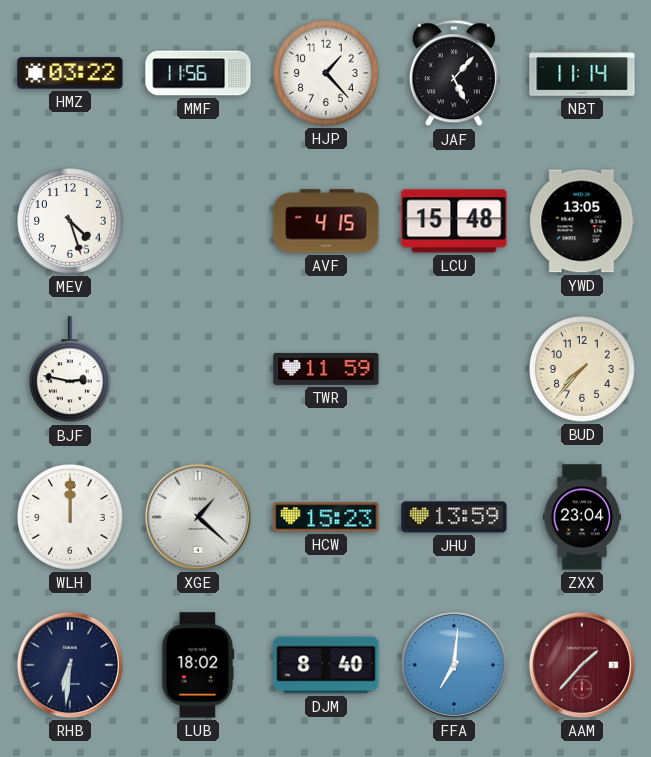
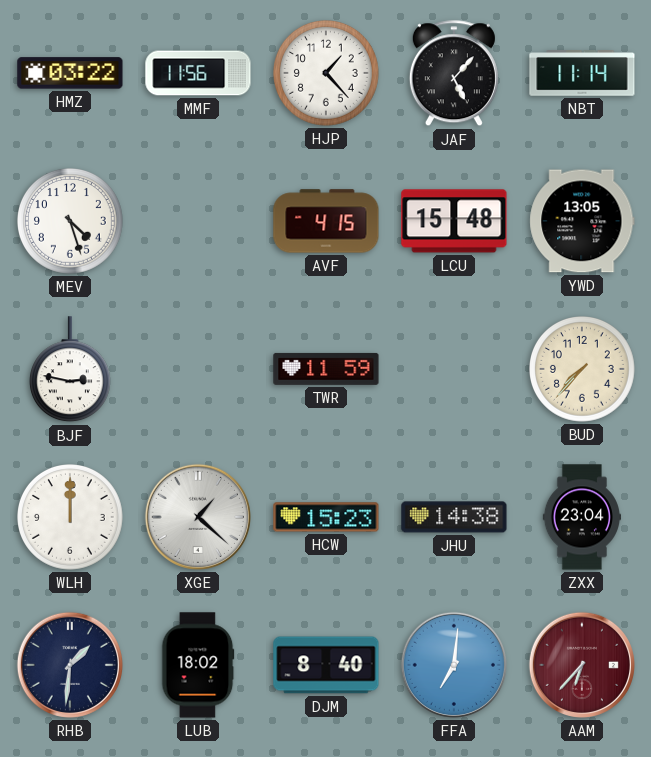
JHU: 13:59 -> 14:38 (454, 517)
RHB: 6:31 -> 1:31 (70, 665)
AAM: 1:37 -> 6:37 (582, 665)
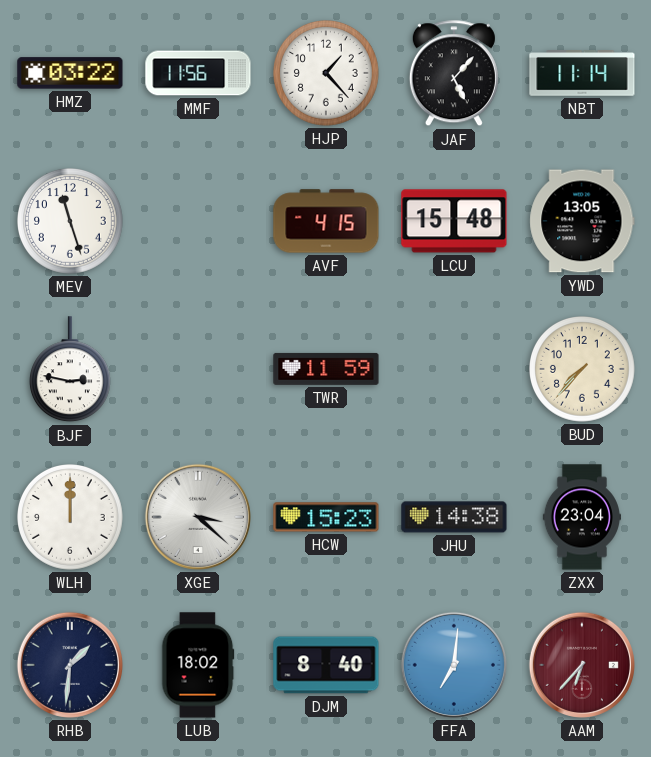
MEV: 4:27 -> 11:27 (71, 222)
XGE: 1:22 -> 3:22 (198, 517)
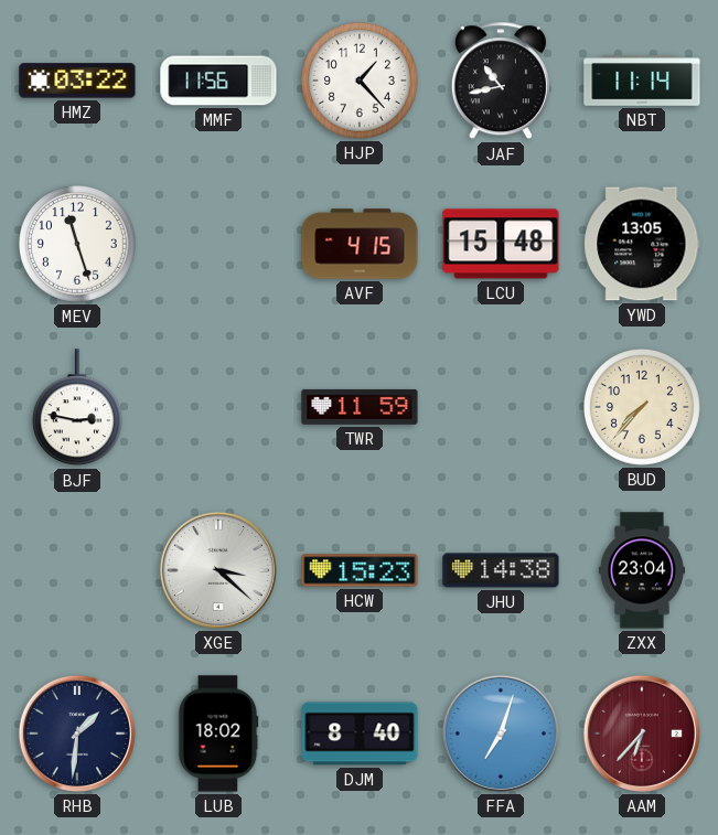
JAF: 5:07 -> 10:43 (501, 82)
WLH: 12:00 -> none (71, 518)
FFA: 7:01 -> 7:03 (501, 734)
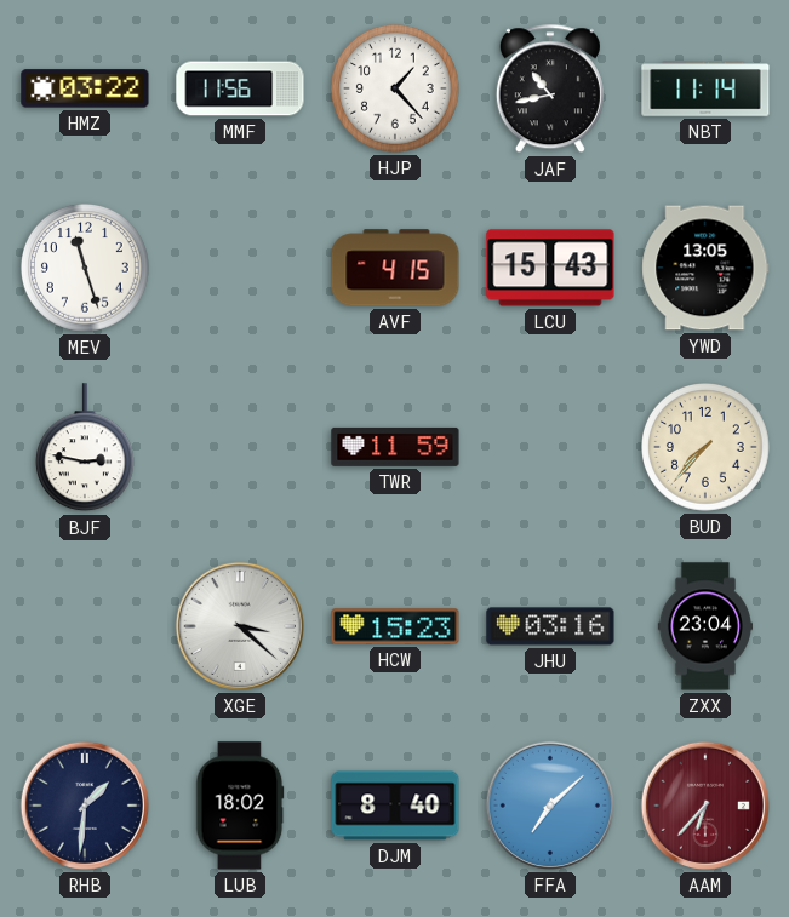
LCU: 15:48 -> 15:43 (550, 268)
JHU: 14:38 -> 03:16 (550, 626)
FFA: 7:03 -> 7:08 (550, 806)
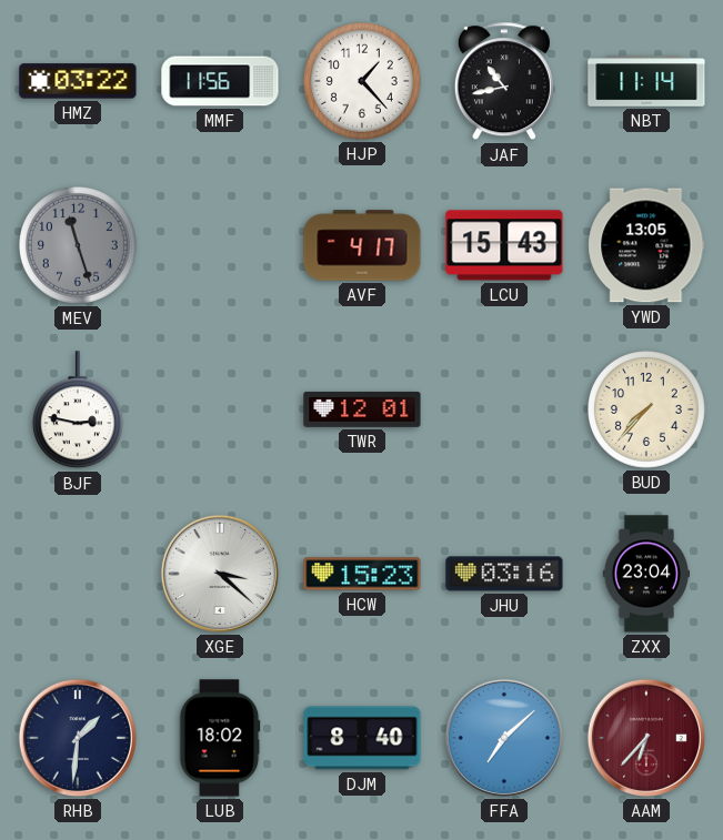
MEV dial: white -> grey (79, 246)
AVF: 4:15 -> 4:17 (362, 245)
TWR: 11:59 -> 12:01 (362, 409)
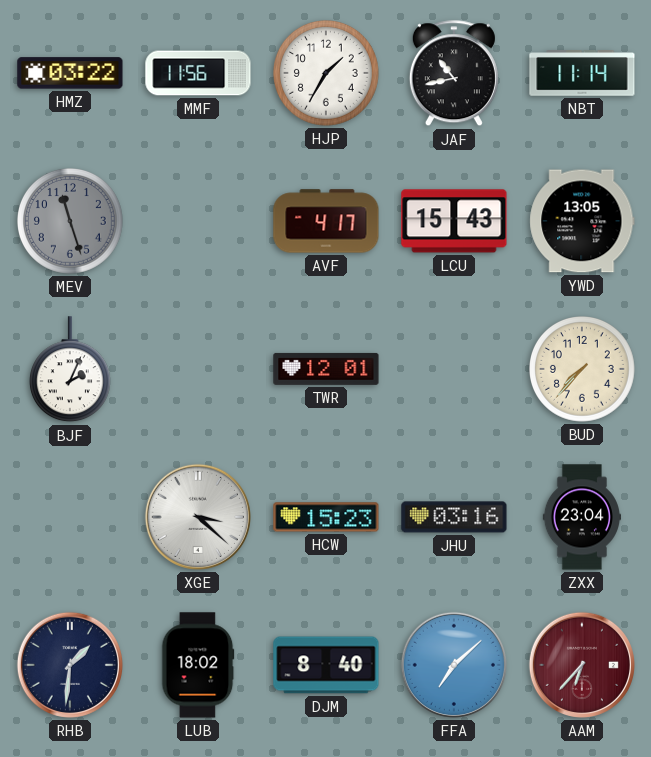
HJP: 1:23 -> 1:35 (327, 74)
BJF: 2:47 -> 2:04 (70, 370)
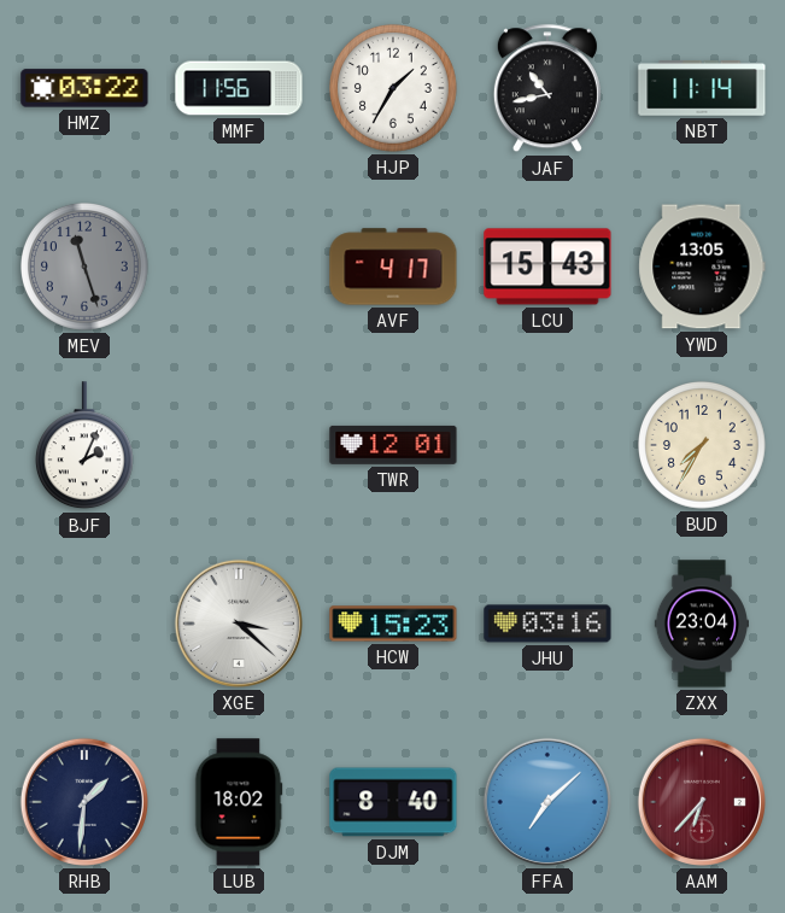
BUD: 7:37 -> 7:35 (703, 446)
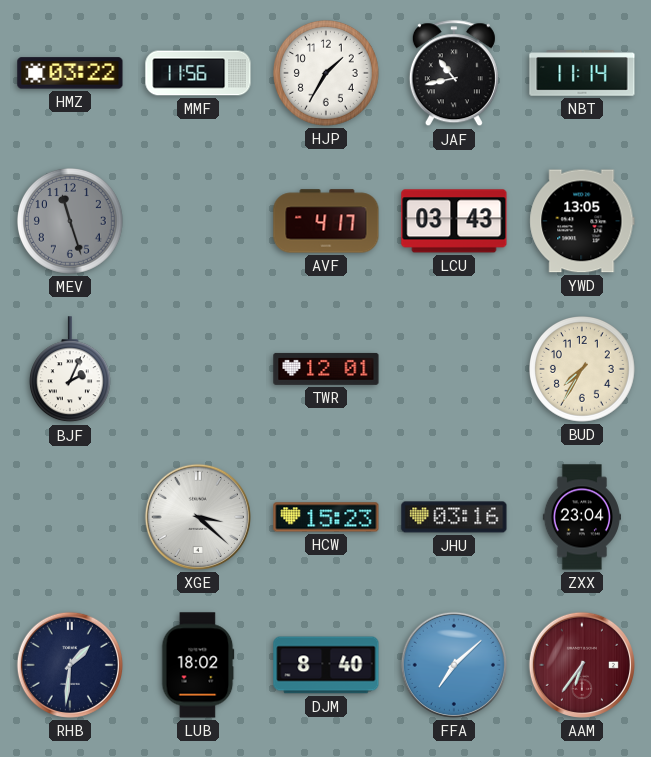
LCU: 15:43 -> 03:43 (454, 221)
AAM: 6:37 -> 6:36 (582, 665)
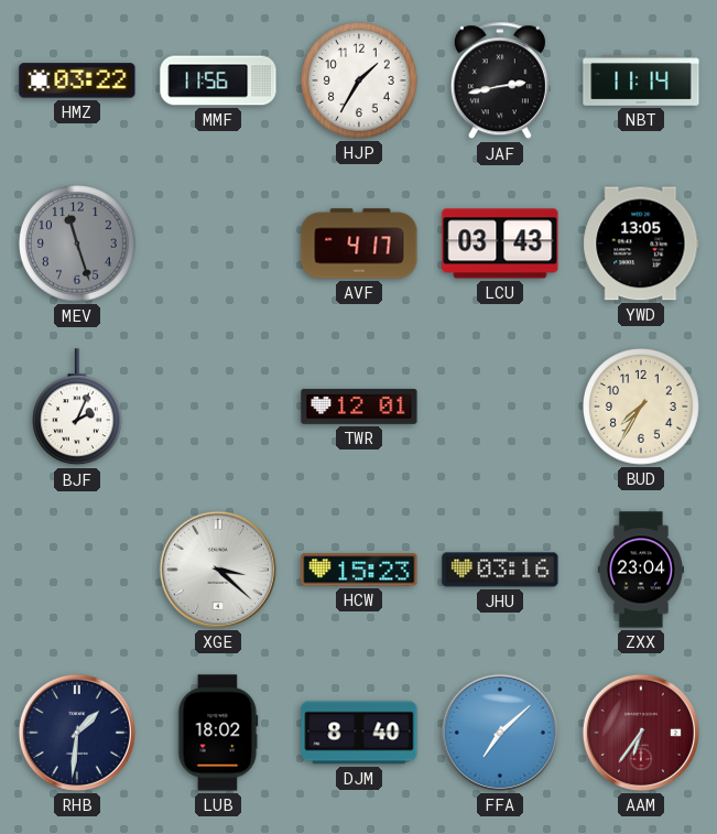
JAF: 10:43 -> 2:43 (500, 82)
